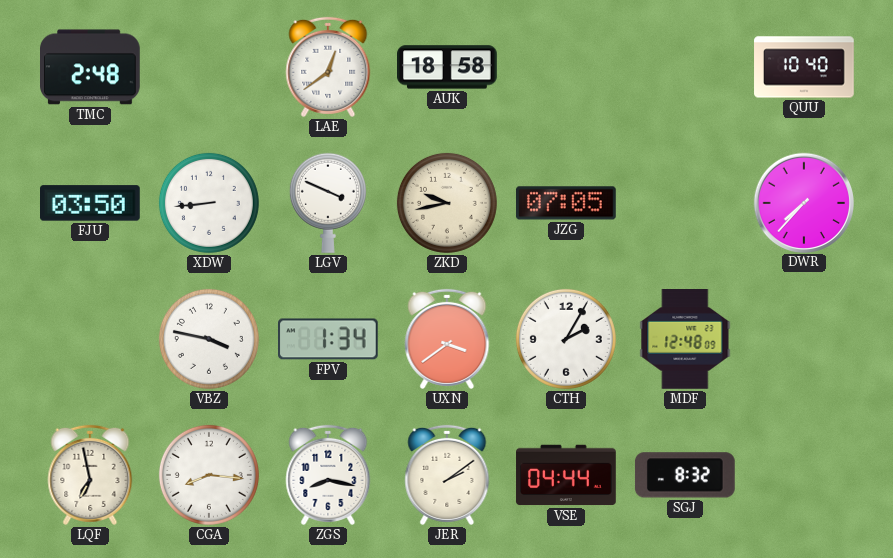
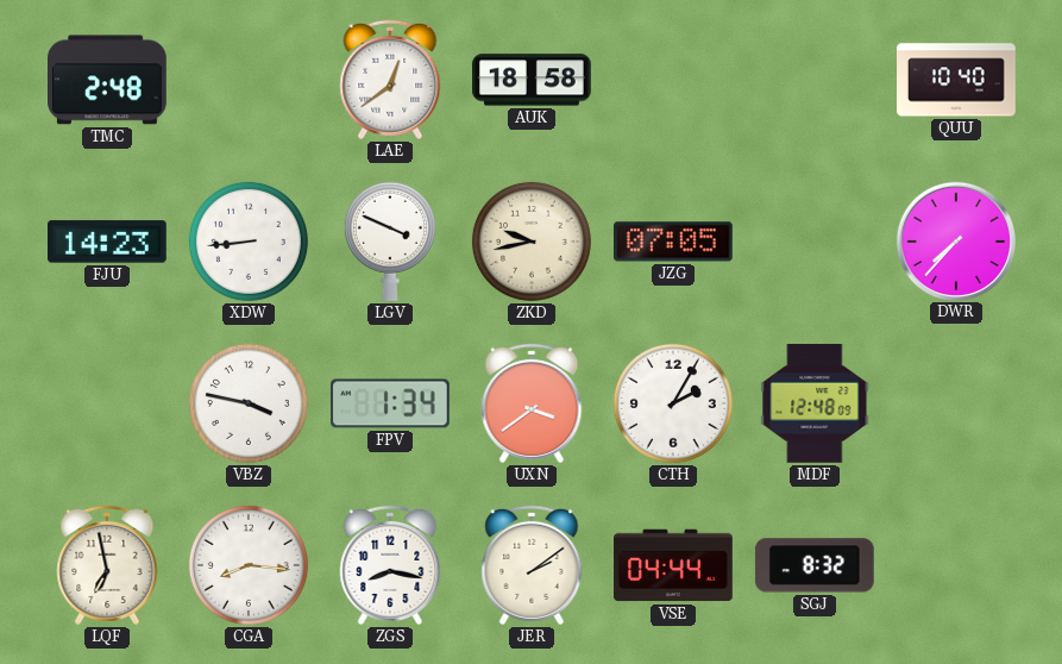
FJU: 03:50 -> 14:23 (108, 242)
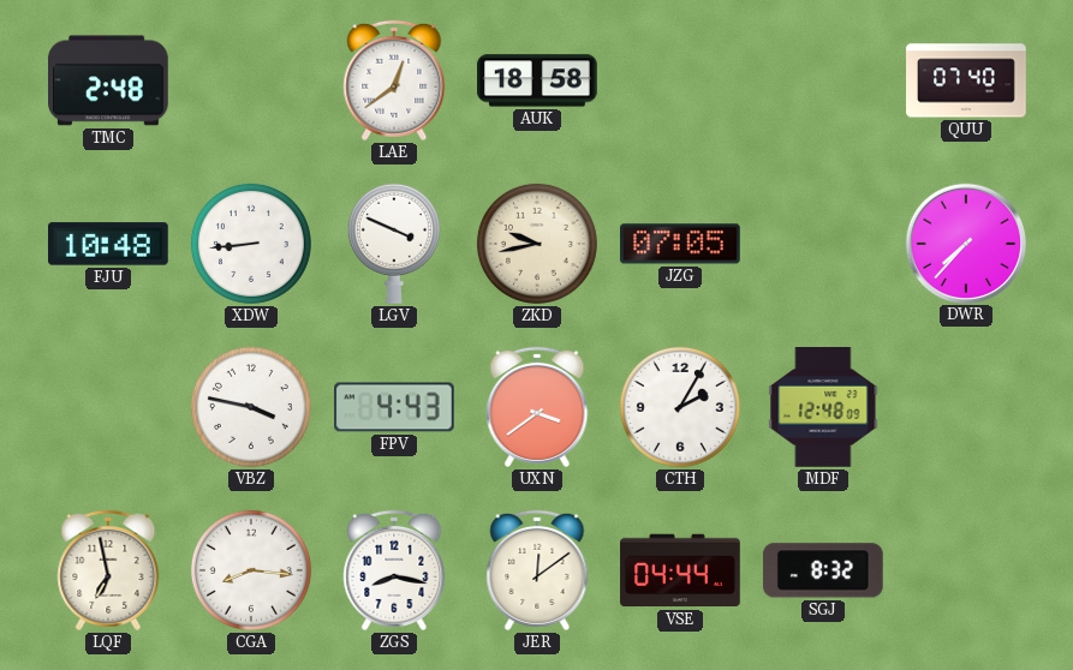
QUU: 10:40 -> 07:40 (966, 80)
FJU: 14:23 -> 10:48 (109, 244)
FPV: 1:34 -> 4:43 (395, 407)
JER: 2:09 -> 12:09 (537, 570)
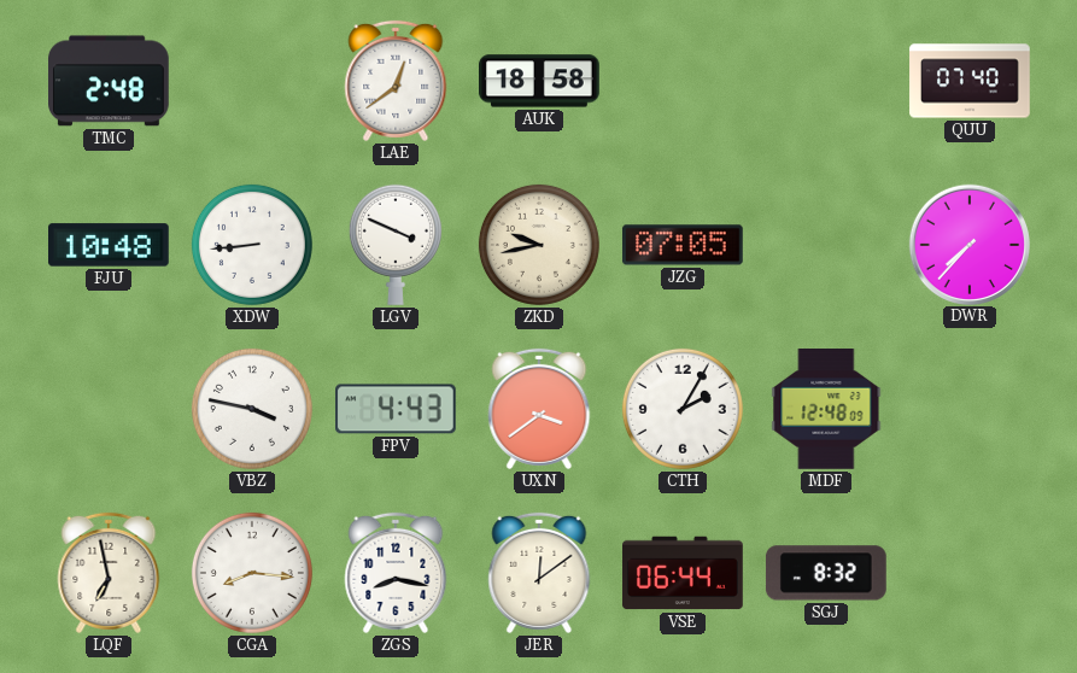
VSE: 04:44 -> 06:44 (683, 573)
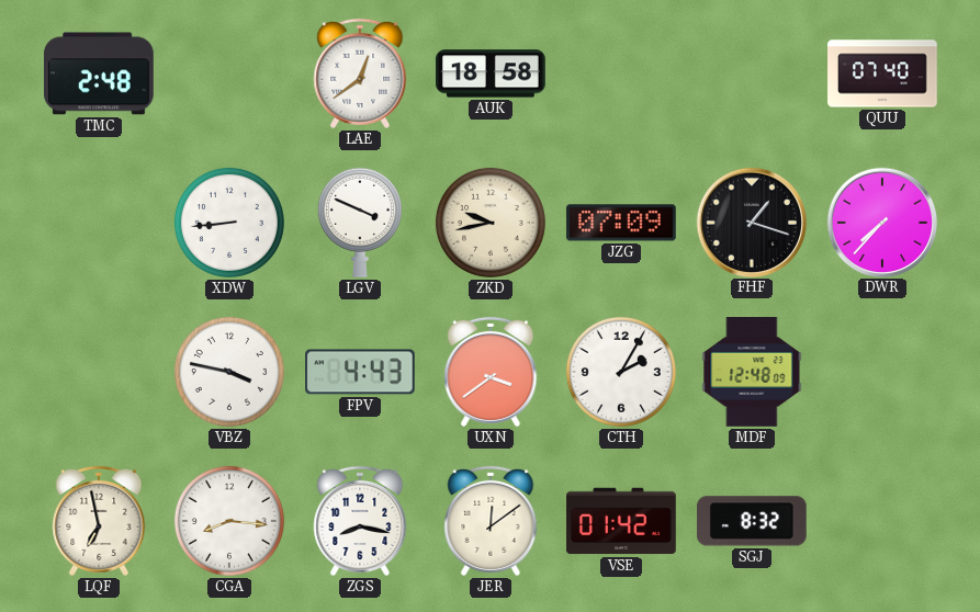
FJU: 10:48 -> none (110, 245)
JZG: 07:05 -> 07:09 (622, 223)
FHF: none -> 1:18 (751, 222)
VSE: 06:44 -> 01:42 (621, 521)
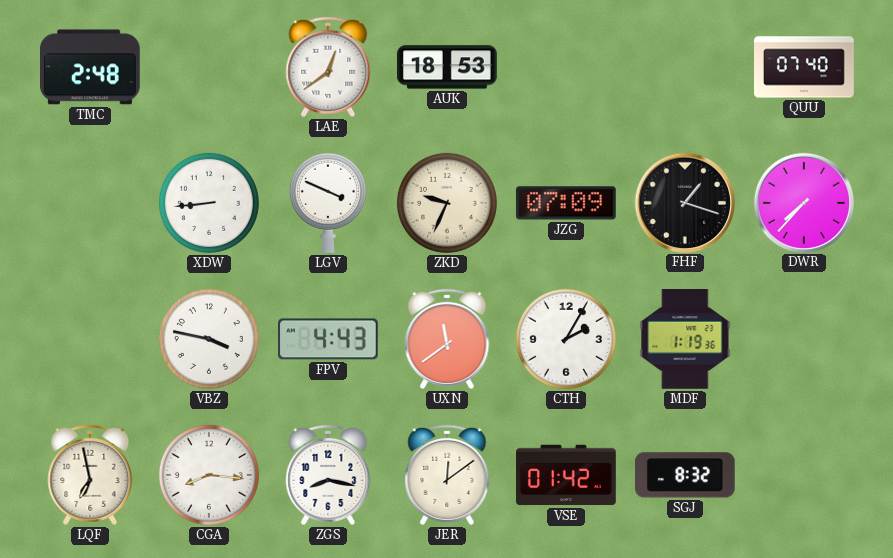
AUK: 18:58 -> 18:53 (448, 67)
ZKD: 9:43 -> 9:34 (447, 203)
UXN: 3:39 -> 11:39 (447, 339)
MDF: 12:48 -> 1:19 (685, 340)
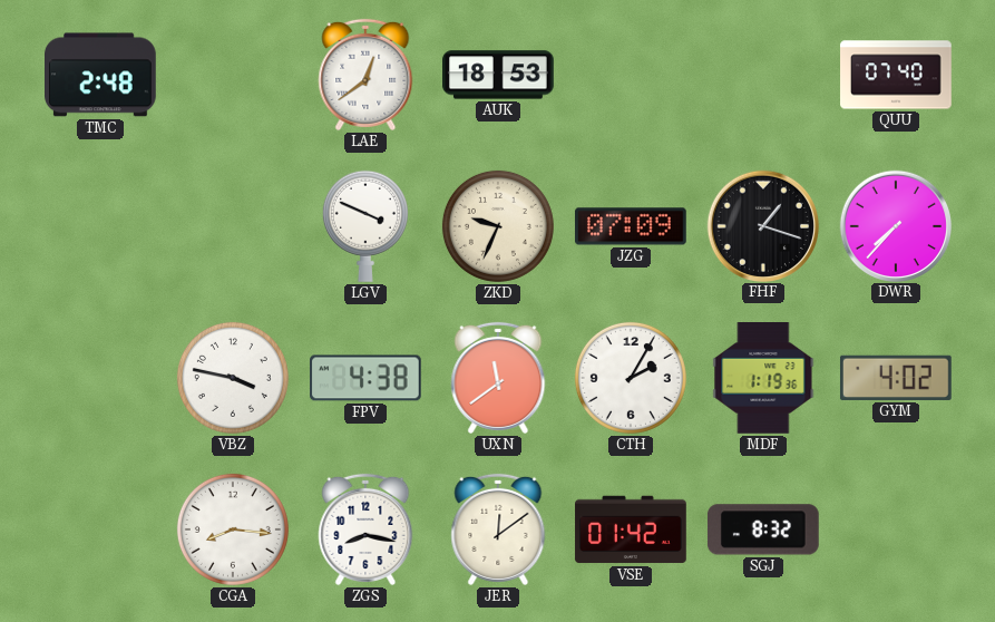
XDW: 8:44 -> none (209, 203)
FPV: 4:43 -> 4:38 (367, 378)
GYM: none -> 4:02 (896, 378)
LQF: 6:58 -> none (90, 475)
